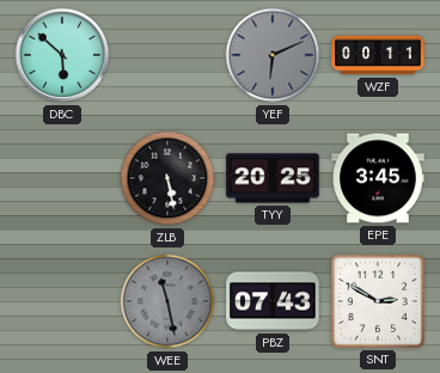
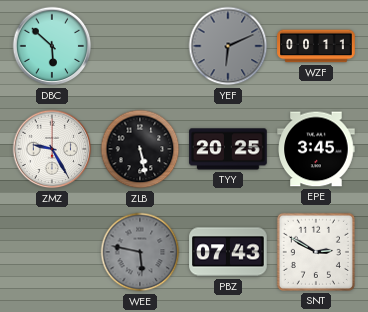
ZMZ: none -> 9:25 (52, 149)
WEE: 11:28 -> 5:47 (140, 252)
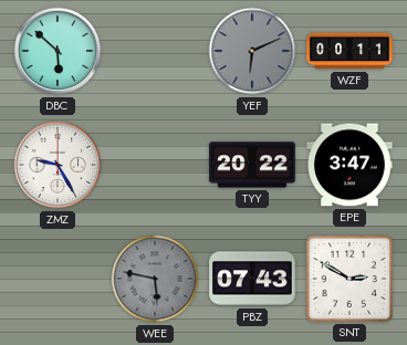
ZLB: 5:28 -> none (140, 149)
TYY: 20:25 -> 20:22 (252, 165)
EPE: 3:45 -> 3:47 (349, 165)
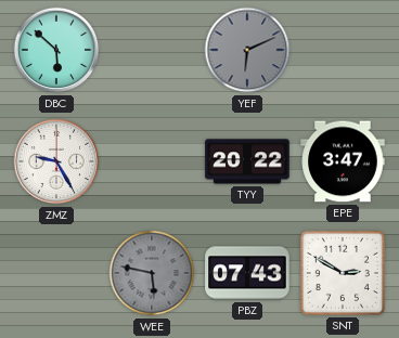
WZF: 00:11 -> none (349, 51)
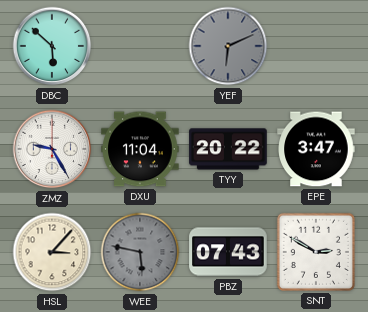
DXU: none -> 11:04 (140, 149)
HSL: none -> 3:07 (52, 252)
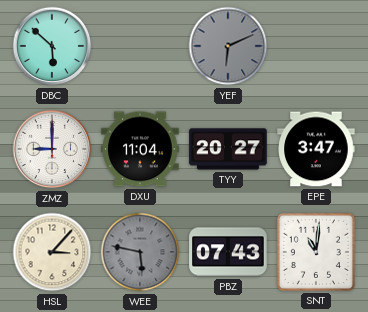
ZMZ: 9:25 -> 9:00 (52, 149)
TYY: 20:22 -> 20:27 (228, 149)
SNT: 2:50 -> 11:01 (316, 252)
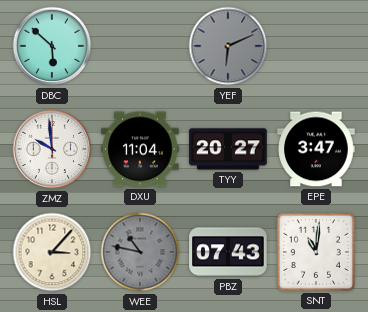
ZMZ: 9:00 -> 9:59 (52, 149)
WEE: 5:47 -> 10:47 (140, 252)
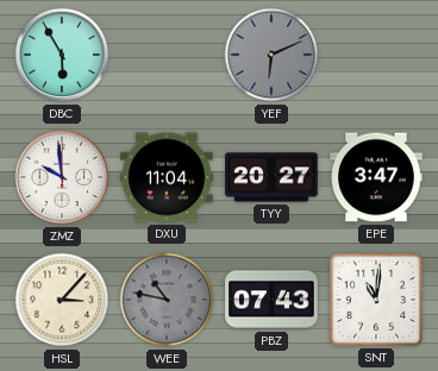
DBC: 5:52 -> 5:55 (62, 55)
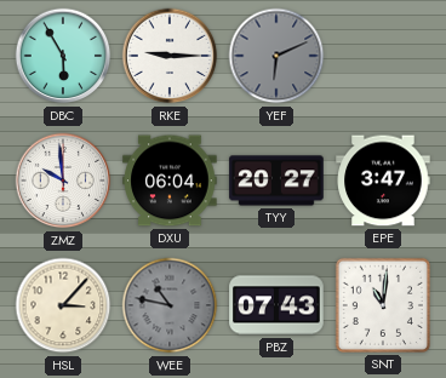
RKE: none -> 9:15 (170, 56)
DXU: 11:04 -> 06:04 (170, 181)
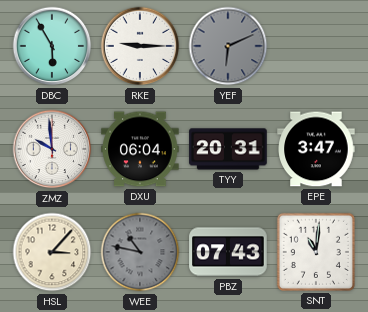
TYY: 20:27 -> 20:31 (228, 149)
